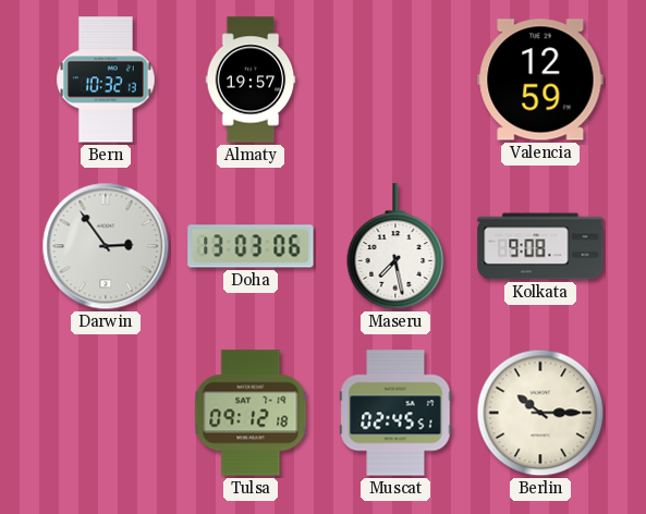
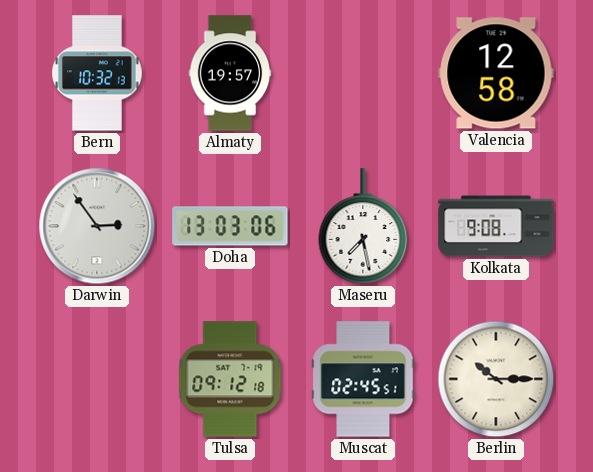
Valencia: 12:59 -> 12:58 (496, 73)
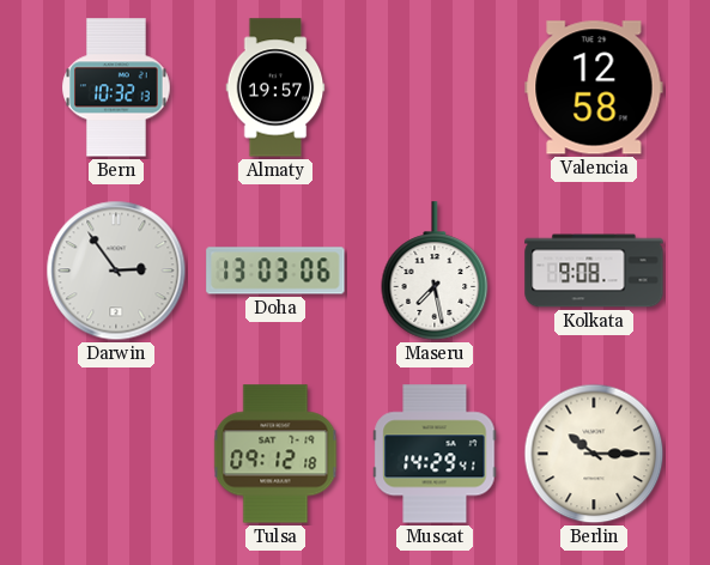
Muscat: 02:45 -> 14:29 (435, 454)
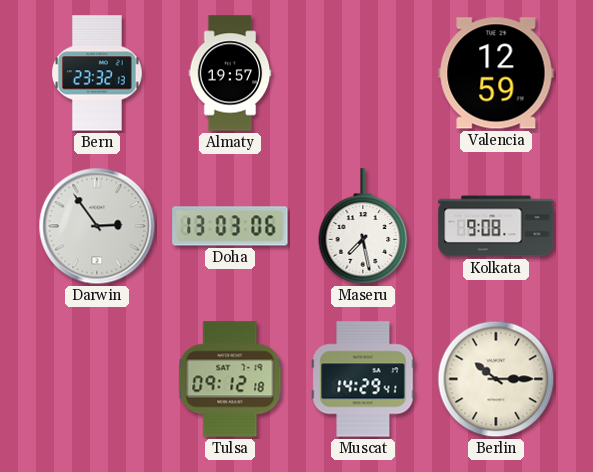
Bern: 10:32 -> 23:32 (97, 73)
Valencia: 12:58 -> 12:59 (496, 73)
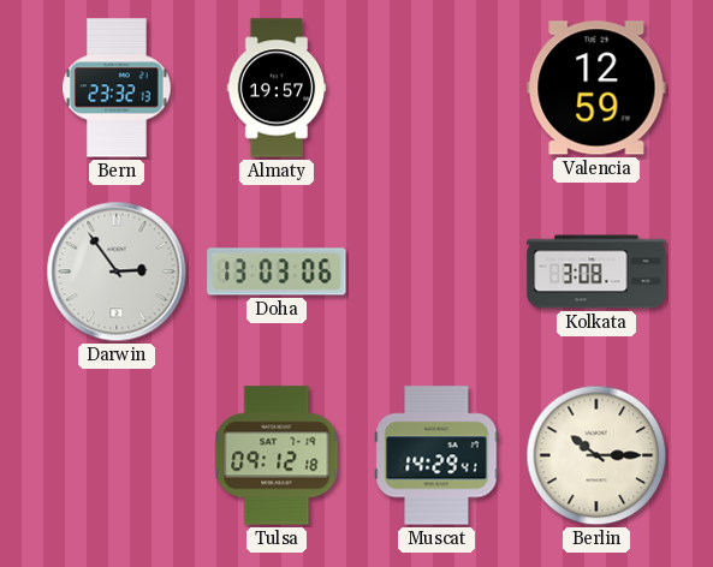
Maseru: 7:28 -> none (363, 226)
Kolkata: 9:08 -> 3:08 (596, 271)
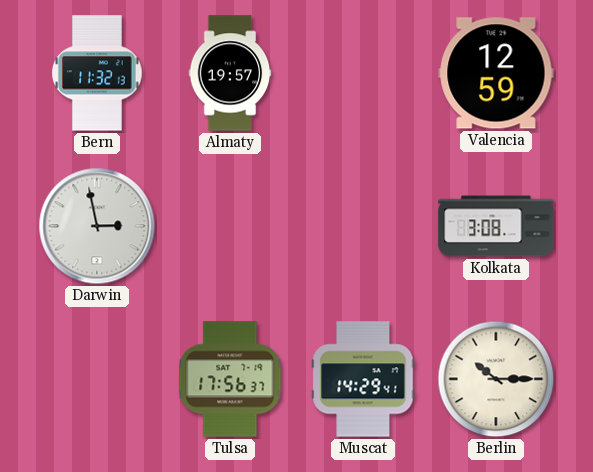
Bern: 23:32 -> 11:32 (97, 73)
Darwin: 2:54 -> 2:58 (97, 226)
Doha: 13:03 -> none (277, 271)
Tulsa: 09:12 -> 17:56 (230, 379)
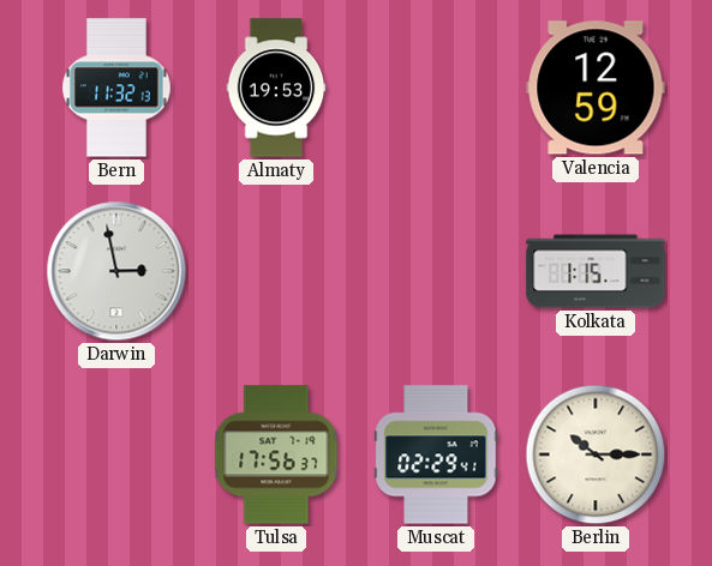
Almaty: 19:57 -> 19:53 (276, 88)
Kolkata: 3:08 -> 1:15 (596, 271)
Muscat: 14:29 -> 02:29 (436, 454)
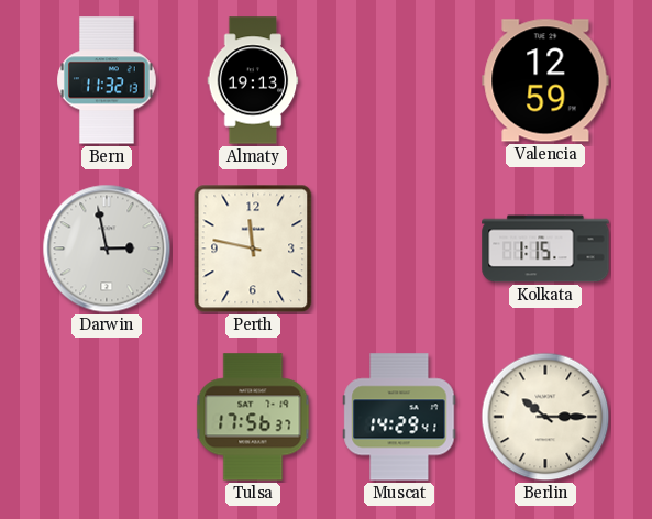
Almaty: 19:53 -> 19:13 (253, 80)
Perth: none -> 11:47 (253, 249)
Muscat: 02:29 -> 14:29 (399, 417)
